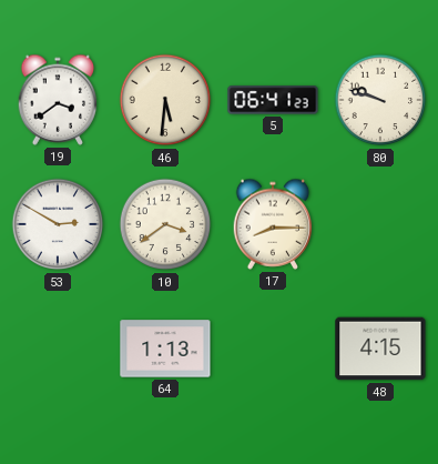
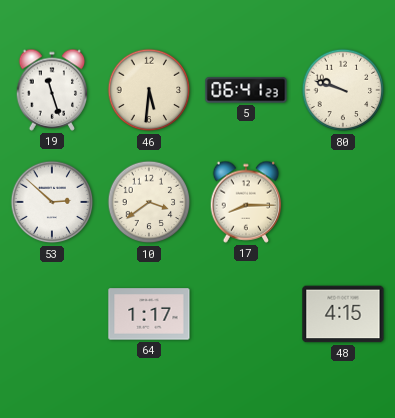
19: 3:39 -> 11:27 (52, 90)
53: 2:50 -> 2:52 (52, 202)
64: 1:13 -> 1:17 (149, 314)
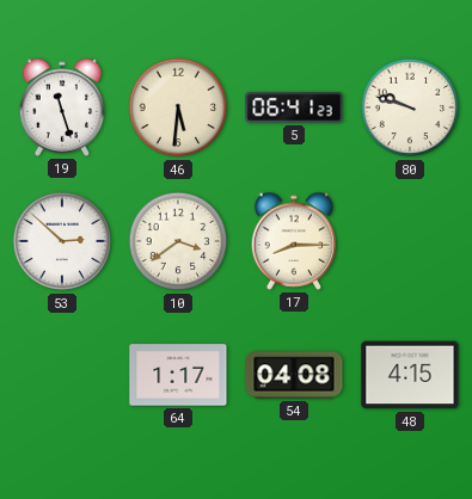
54: none -> 04:08 (294, 375)
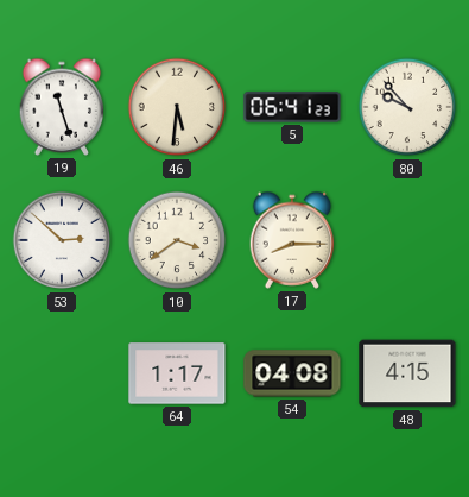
80: 9:48 -> 9:53 (407, 107)
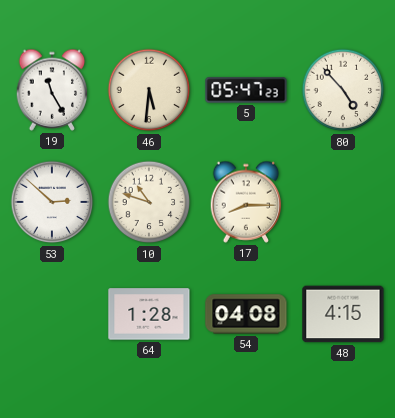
19: 11:27 -> 11:25 (52, 90)
5: 06:41 -> 05:47 (246, 90)
80: 9:53 -> 4:53 (343, 90)
10: 3:39 -> 10:48 (149, 202)
64: 1:17 -> 1:28 (149, 314)
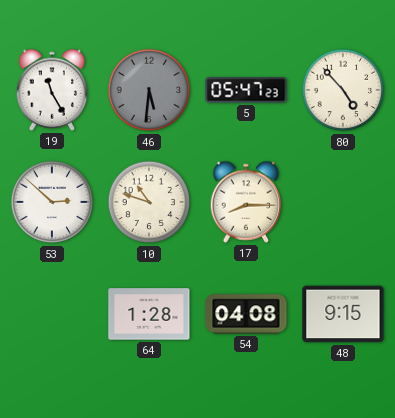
46 dial: cream -> grey (149, 90)
48: 4:15 -> 9:15 (343, 314)
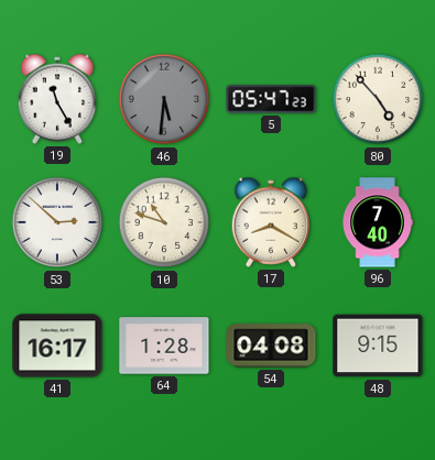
17: 8:15 -> 8:20 (271, 222)
96: none -> 7:40 (378, 222)
41: none -> 16:17 (57, 346)
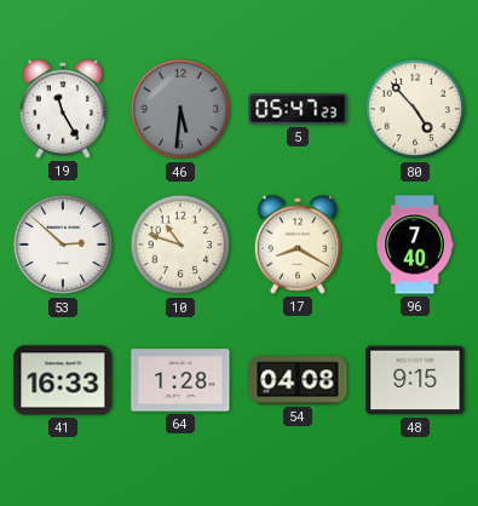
41: 16:17 -> 16:33 (63, 380)
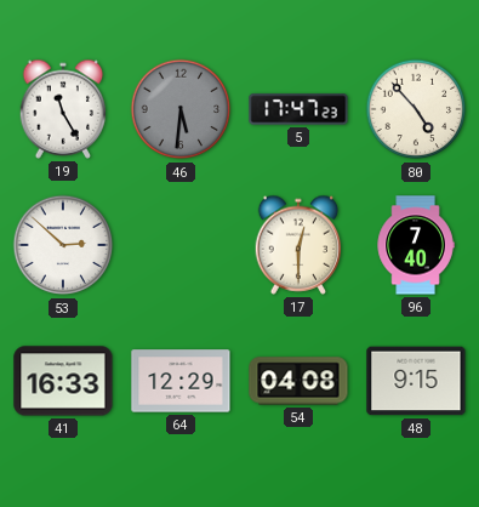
5: 05:47 -> 17:47 (298, 109)
10: 10:48 -> none (180, 245)
17: 8:20 -> 12:30 (298, 245)
64: 1:28 -> 12:29 (181, 381)
